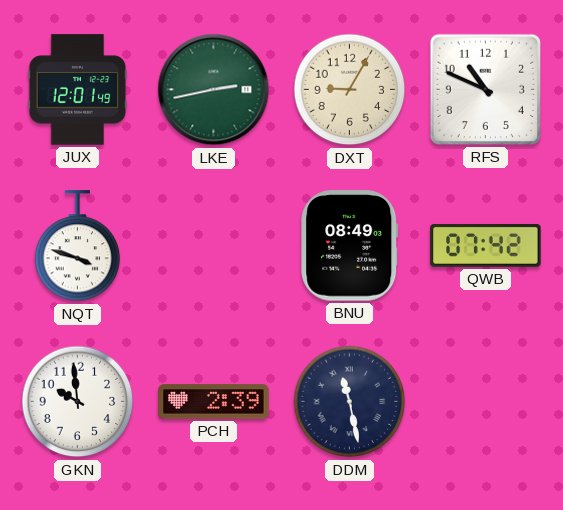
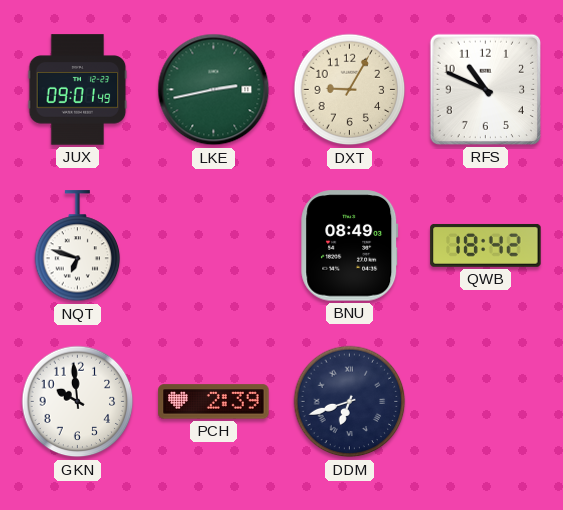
JUX: 12:01 -> 09:01 (78, 90)
NQT: 3:48 -> 6:48 (78, 246)
QWB: 07:42 -> 18:42 (486, 245)
DDM: 11:28 -> 6:42 (350, 402)
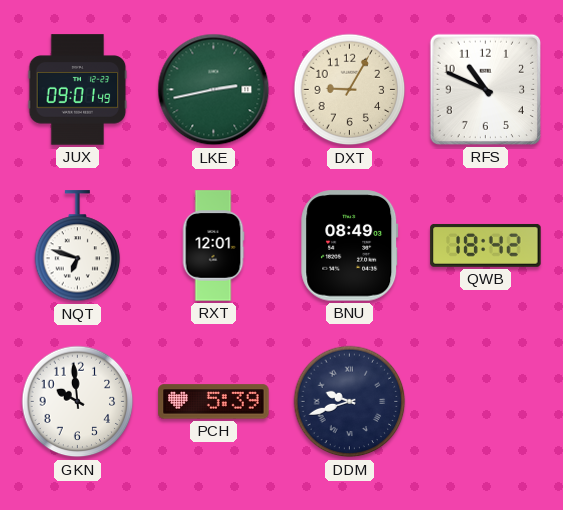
RXT: none -> 12:01 (213, 246)
PCH: 2:39 -> 5:39 (214, 402)
DDM: 6:42 -> 9:42 (350, 402)
